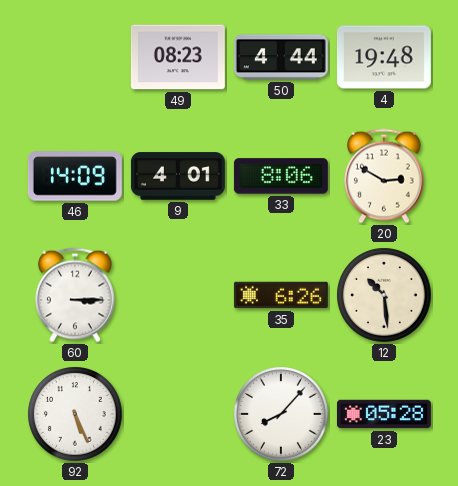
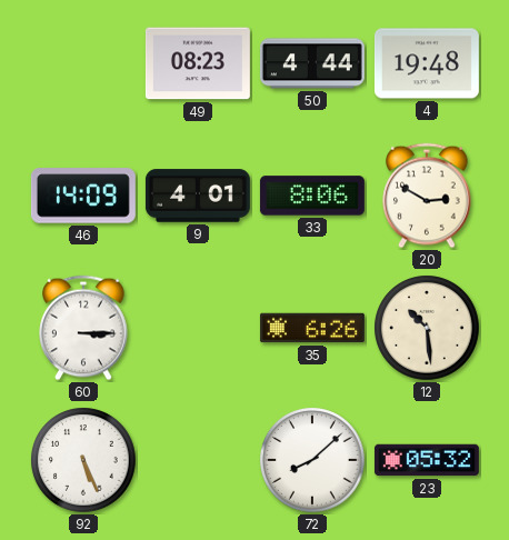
72: 8:07 -> 8:08 (312, 460)
23: 05:28 -> 05:32 (427, 460)
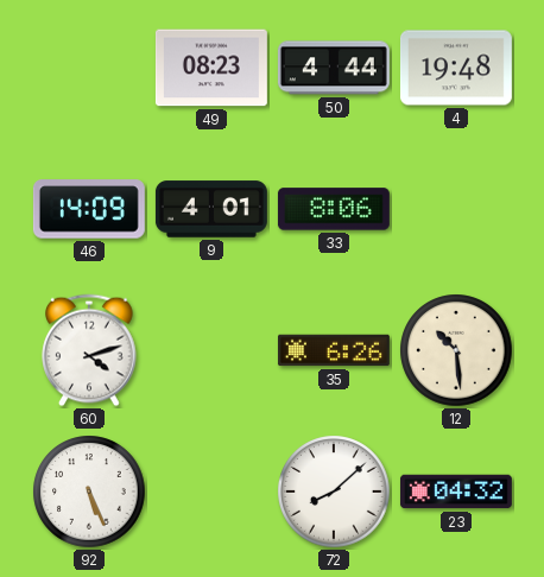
20: 2:50 -> none (427, 196)
60: 3:15 -> 4:12 (89, 350)
23: 05:32 -> 04:32 (456, 492)
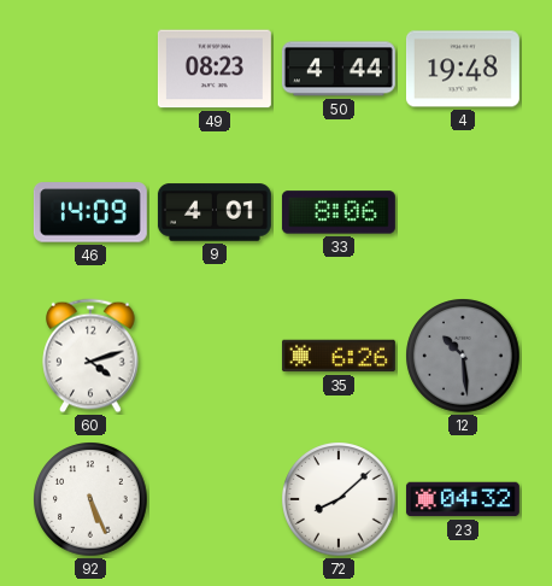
12 dial: cream -> grey (463, 356)
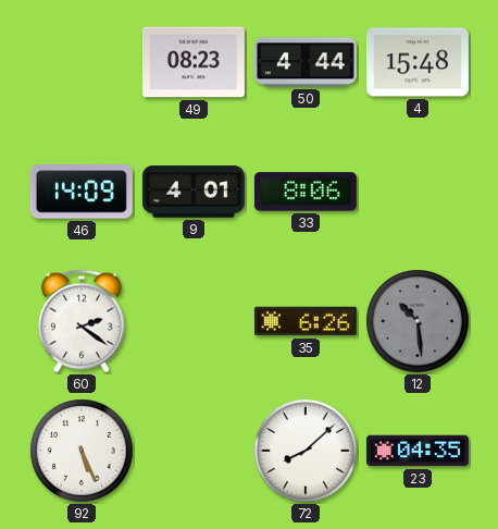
4: 19:48 -> 15:48 (418, 62)
60: 4:12 -> 2:21 (82, 321)
23: 04:32 -> 04:35 (418, 451)
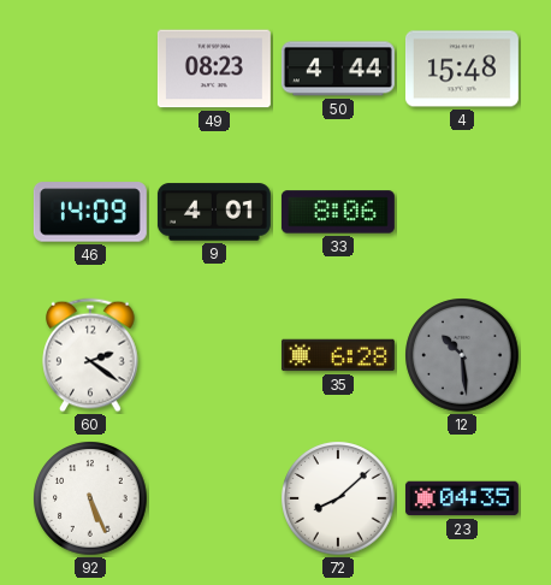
35: 6:26 -> 6:28 (338, 355)
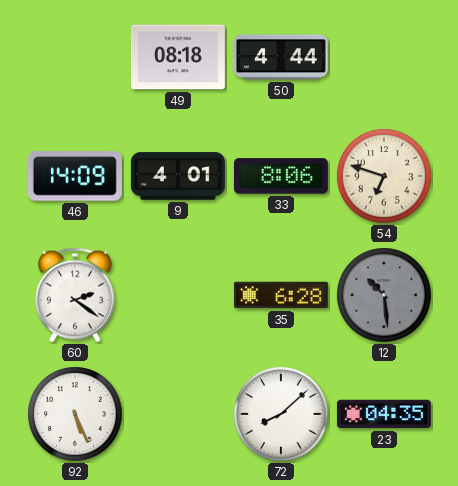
49: 08:23 -> 08:18 (178, 57)
4: 15:48 -> none (462, 69)
54: none -> 6:48 (384, 176)
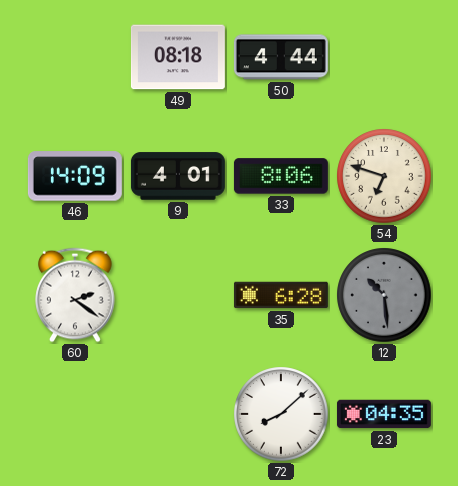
92: 5:26 -> none (75, 414)
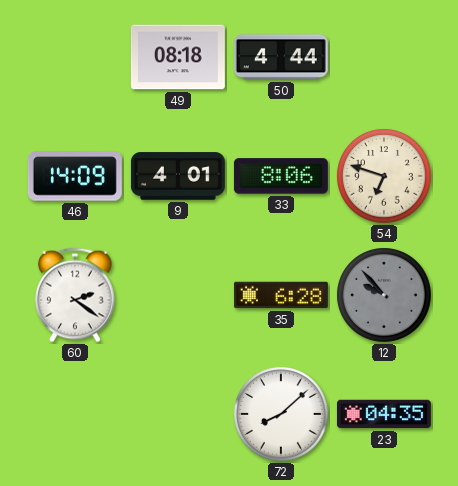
12: 10:29 -> 9:53 (384, 295)
